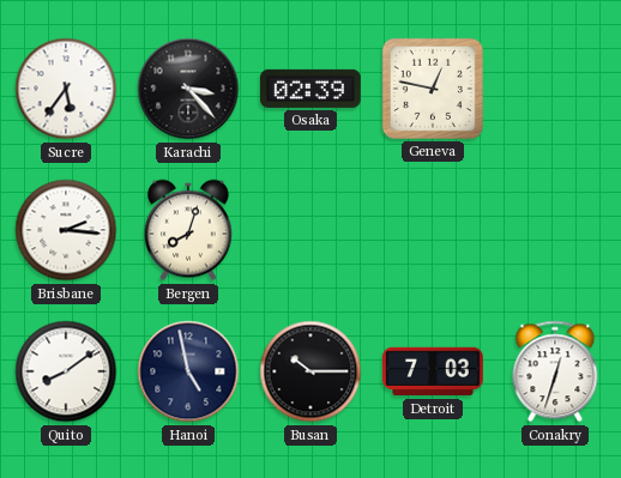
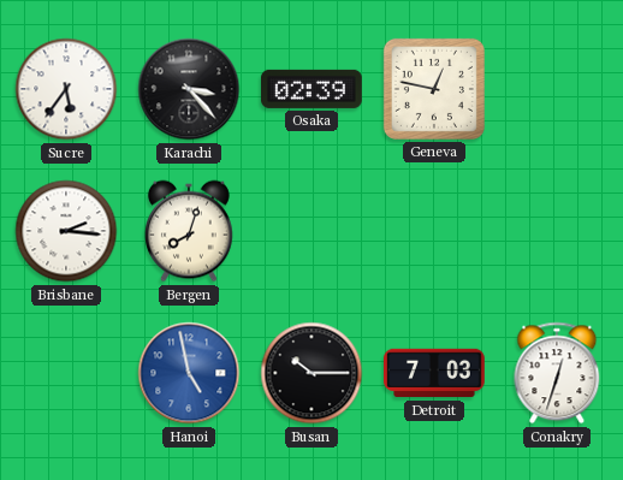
Quito: 8:09 -> none (66, 371)
Hanoi dial: navy -> blue (189, 373)
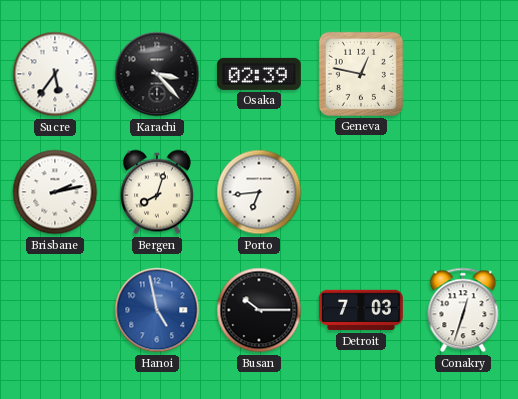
Brisbane: 2:16 -> 2:13 (55, 192)
Porto: none -> 6:44 (259, 192)
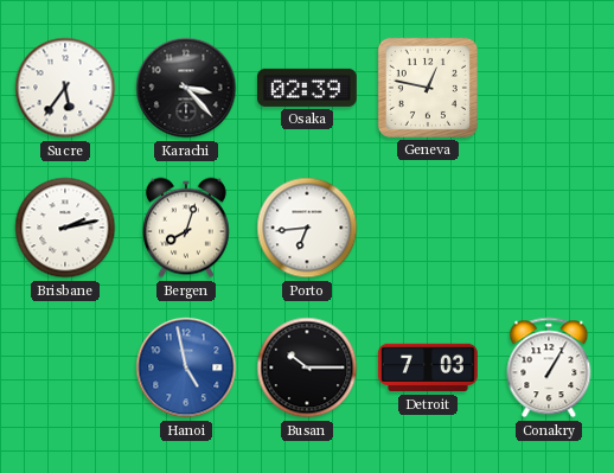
Conakry: 12:33 -> 1:05 (549, 367)
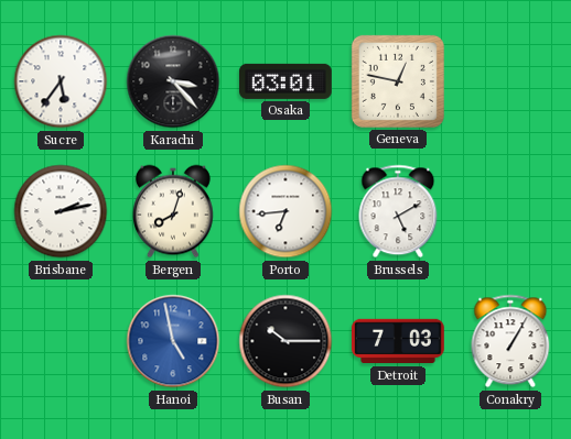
Osaka: 02:39 -> 03:01 (287, 81)
Brussels: none -> 5:10 (398, 211)
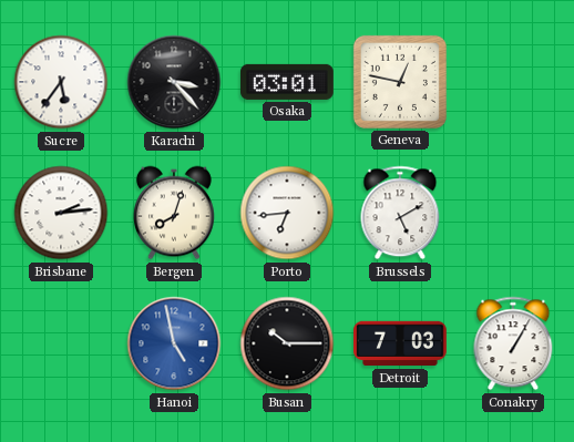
Brisbane: 2:13 -> 2:14 (61, 213)
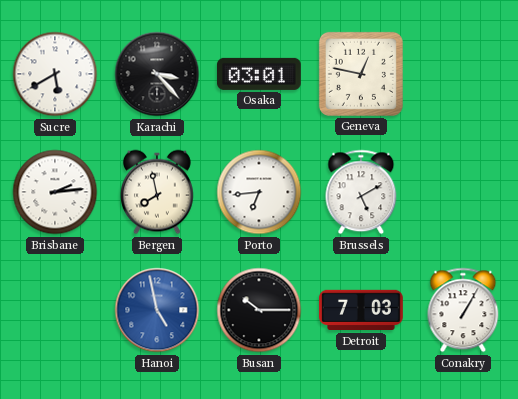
Sucre: 5:36 -> 5:40 (55, 74)
Bergen: 8:03 -> 7:58 (157, 192)
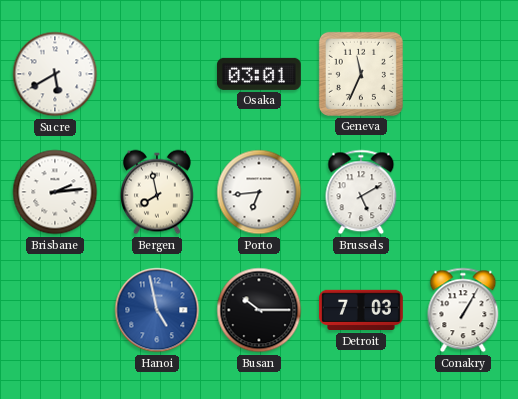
Karachi: 3:23 -> none (157, 74)
Geneva: 12:47 -> 11:34 (361, 74)
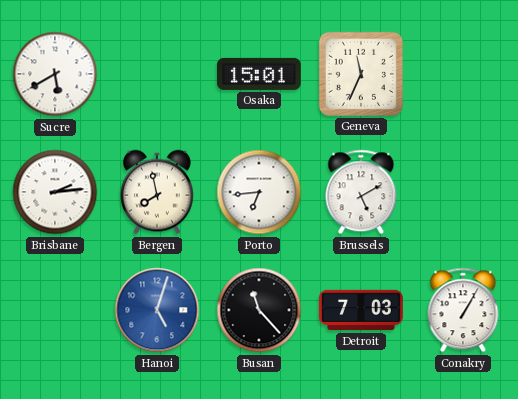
Osaka: 03:01 -> 15:01 (260, 74)
Hanoi: 4:58 -> 5:03 (157, 310)
Busan: 10:15 -> 11:23 (259, 310)
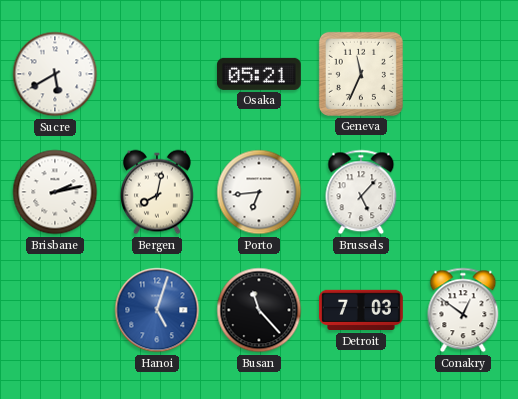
Osaka: 15:01 -> 05:21 (260, 74)
Brisbane: 2:14 -> 2:13 (55, 192)
Bergen: 7:58 -> 8:02 (157, 192)
Brussels: 5:10 -> 5:07 (361, 192)
Conakry: 1:05 -> 12:51 (463, 310)
